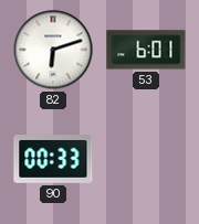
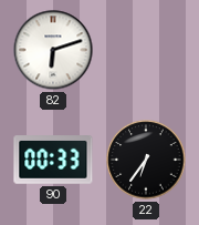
53: 6:01 -> none (146, 50)
22: none -> 6:36 (146, 160)
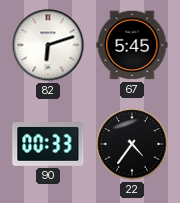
67: none -> 5:45 (132, 45)
22: 6:36 -> 4:36 (132, 144)
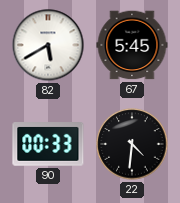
82: 6:12 -> 5:40 (48, 45)
22: 4:36 -> 4:31 (132, 144)
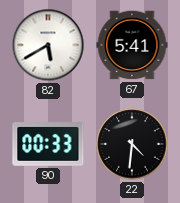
67: 5:45 -> 5:41 (132, 45)
